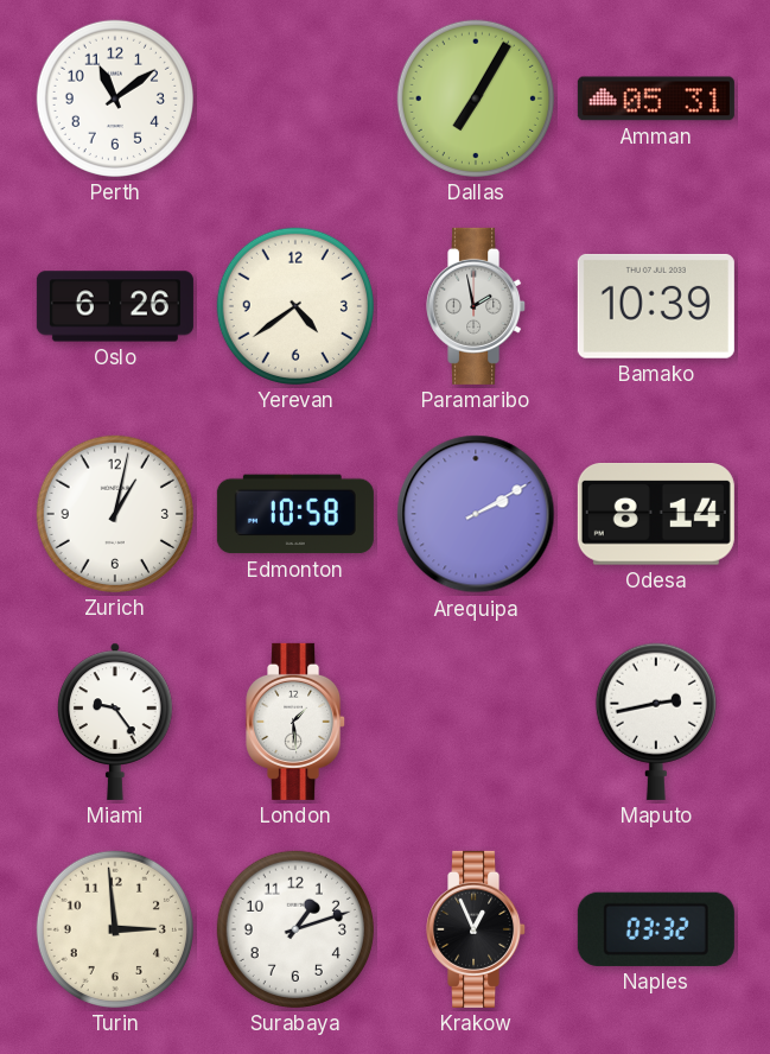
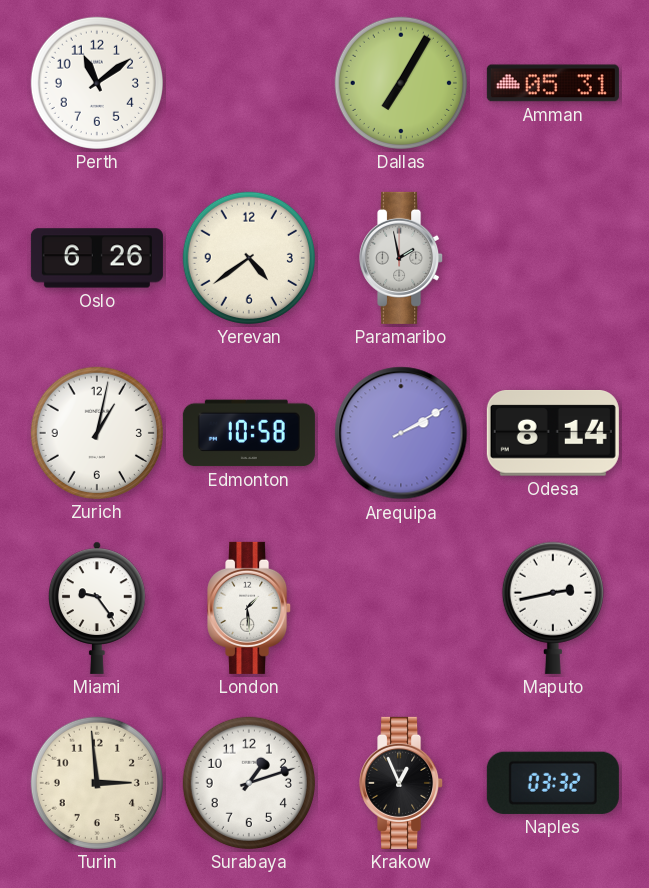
Bamako: 10:39 -> none (656, 306)
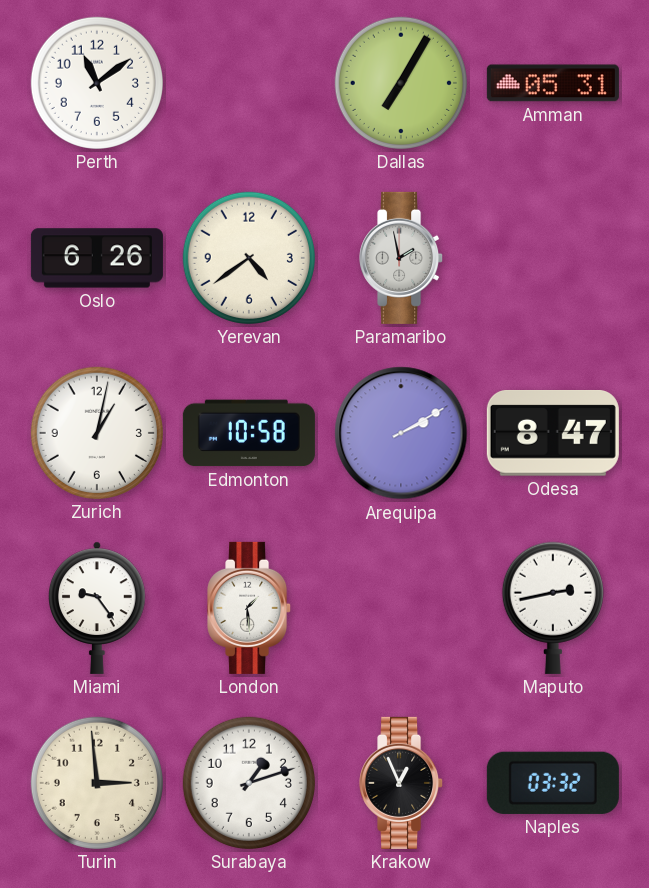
Odesa: 8:14 -> 8:47 (553, 434)
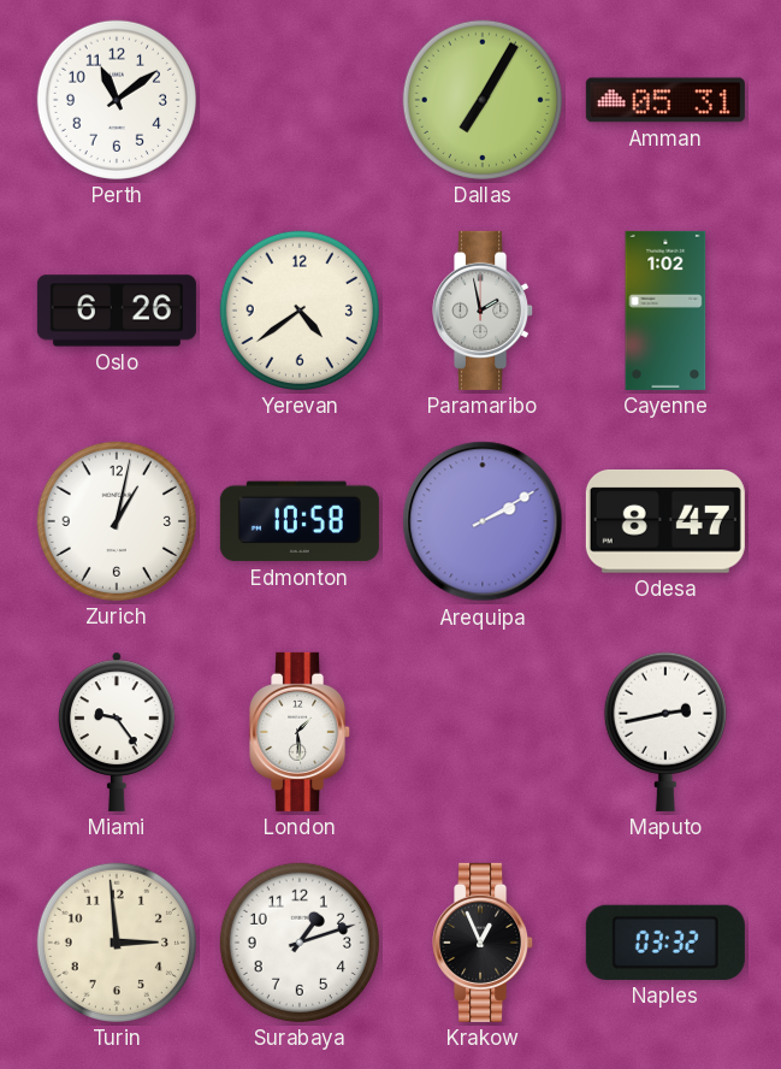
Cayenne: none -> 1:02 (665, 311)
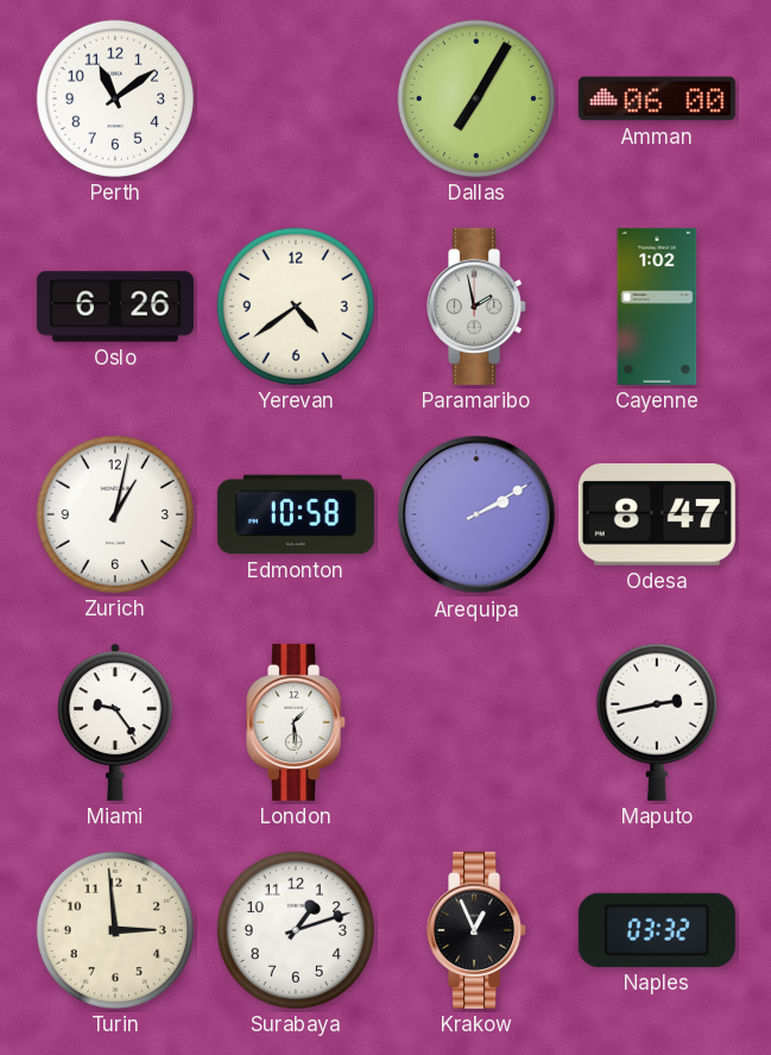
Amman: 05:31 -> 06:00 (657, 99)
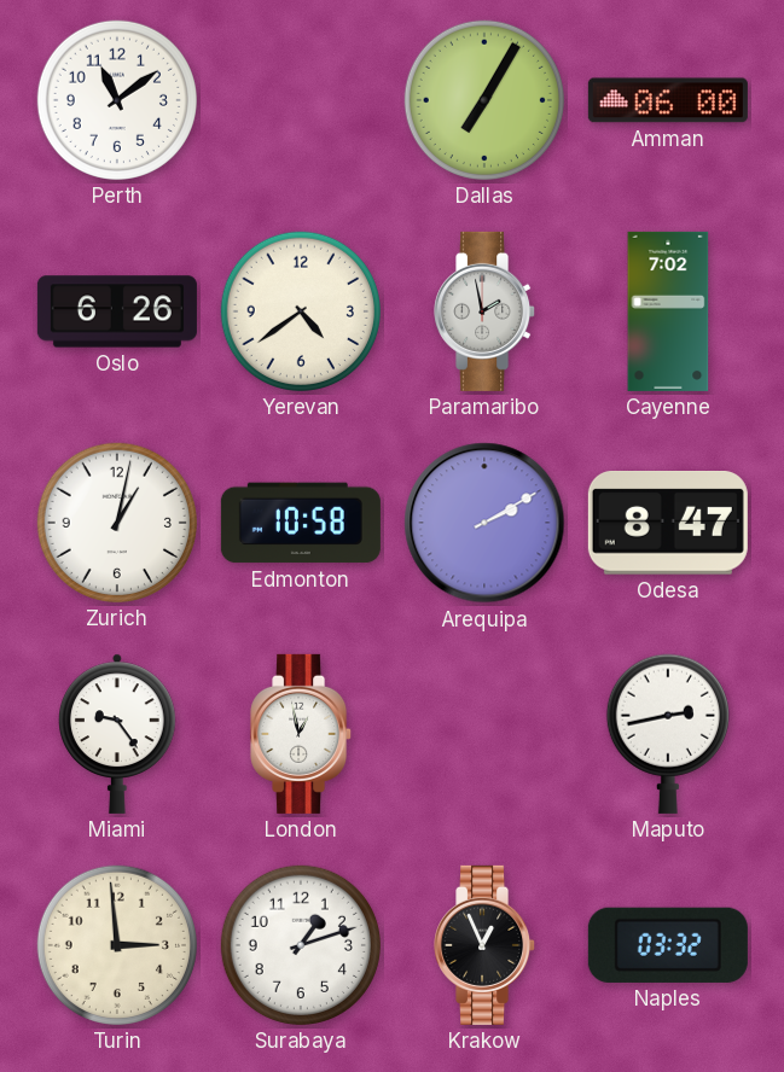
Cayenne: 1:02 -> 7:02 (668, 311)
London: 1:29 -> 12:58 (302, 734)
